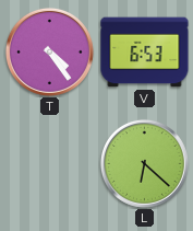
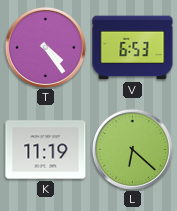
K: none -> 11:19 (46, 150)
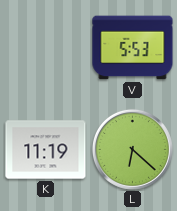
T: 4:24 -> none (45, 47)
V: 6:53 -> 5:53 (133, 48)
